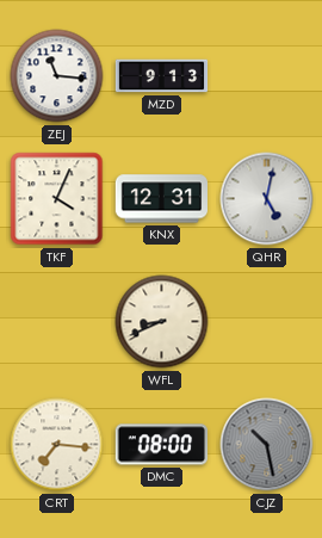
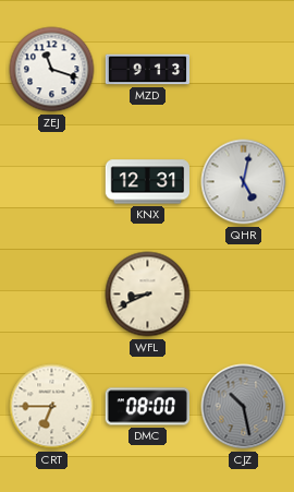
ZEJ: 11:16 -> 11:18 (52, 70)
TKF: 4:04 -> none (57, 199)
CRT: 7:16 -> 6:45 (52, 407)
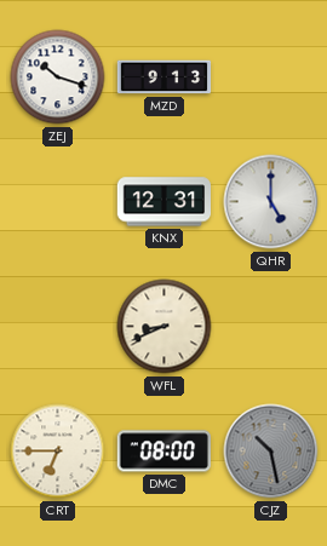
ZEJ: 11:18 -> 10:18 (58, 77)
QHR: 5:02 -> 5:00 (271, 202)
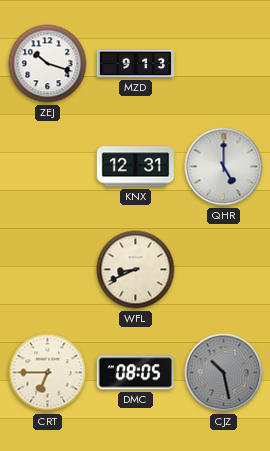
DMC: 08:00 -> 08:05 (135, 373)
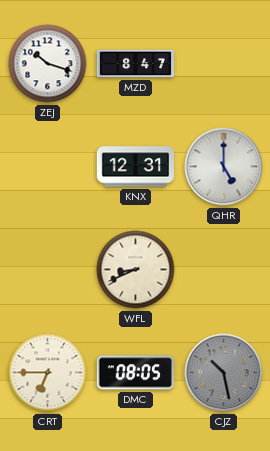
MZD: 9:13 -> 8:47 (136, 64)
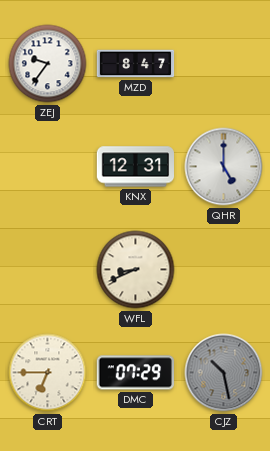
ZEJ: 10:18 -> 9:36 (48, 64)
DMC: 08:05 -> 07:29 (135, 373)
